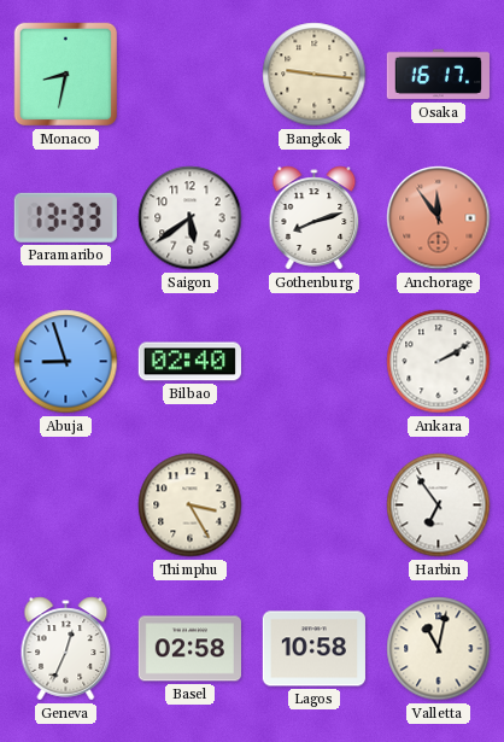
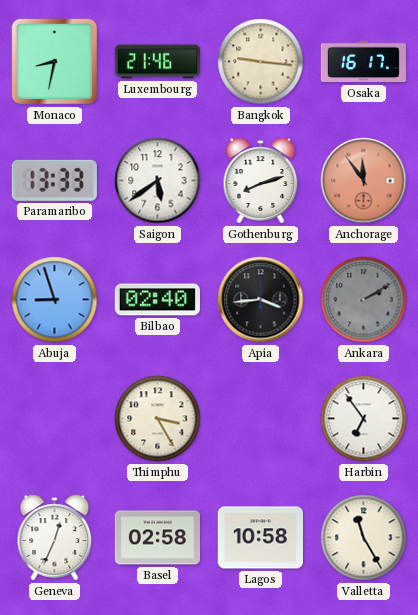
Luxembourg: none -> 21:46 (157, 62)
Apia: none -> 3:44 (261, 300)
Ankara dial: white -> grey (364, 300)
Valletta: 11:02 -> 11:25 (364, 538)
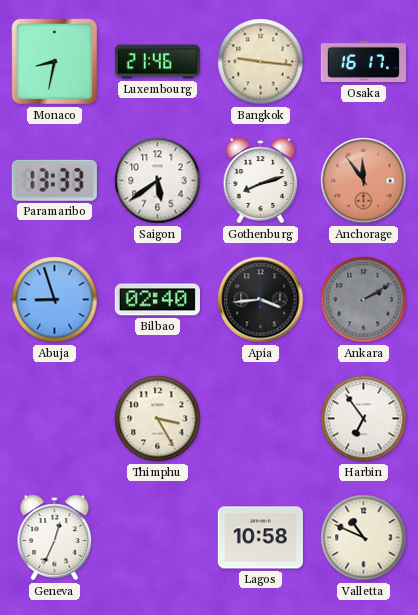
Basel: 02:58 -> none (157, 538)
Valletta: 11:25 -> 10:49 (364, 538)
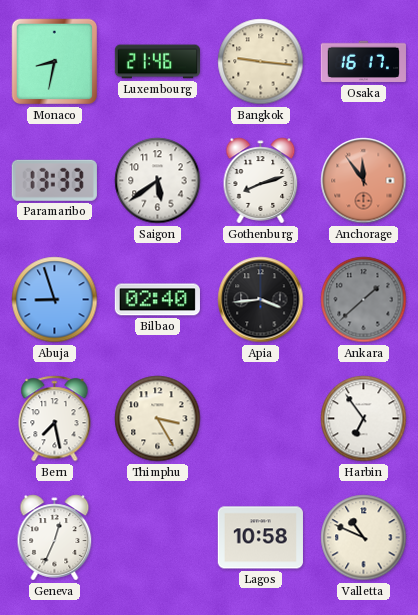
Ankara: 2:10 -> 1:38 (364, 300)
Bern: none -> 7:28 (55, 419)
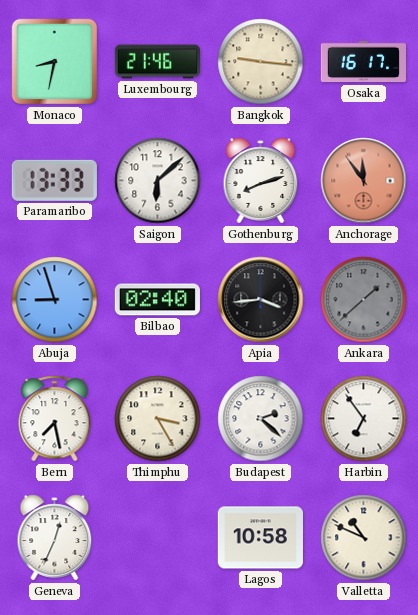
Saigon: 5:39 -> 6:08 (158, 181)
Budapest: none -> 2:22 (261, 419)
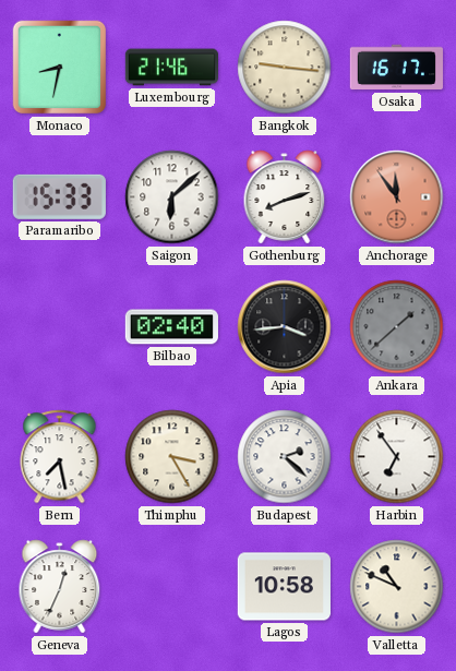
Paramaribo: 13:33 -> 15:33 (59, 196)
Abuja: 8:57 -> none (55, 300)
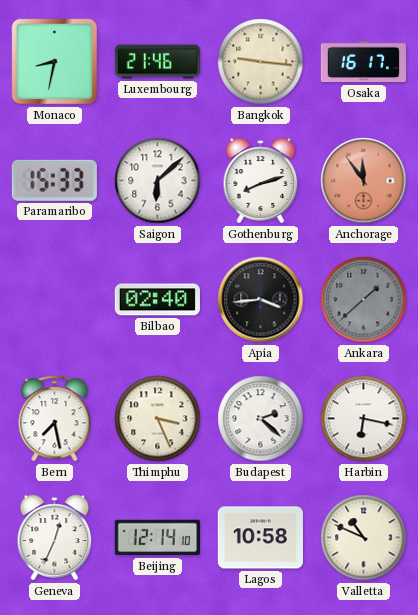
Thimphu: 3:25 -> 3:26 (158, 419)
Harbin: 6:54 -> 6:17 (364, 419)
Beijing: none -> 12:14 (157, 538)
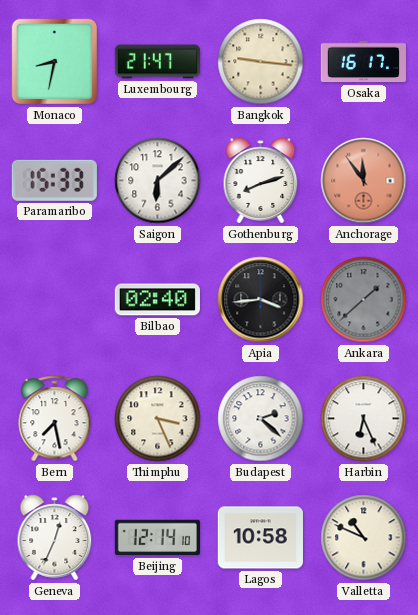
Luxembourg: 21:46 -> 21:47 (157, 62)
Harbin: 6:17 -> 6:26 (364, 419)
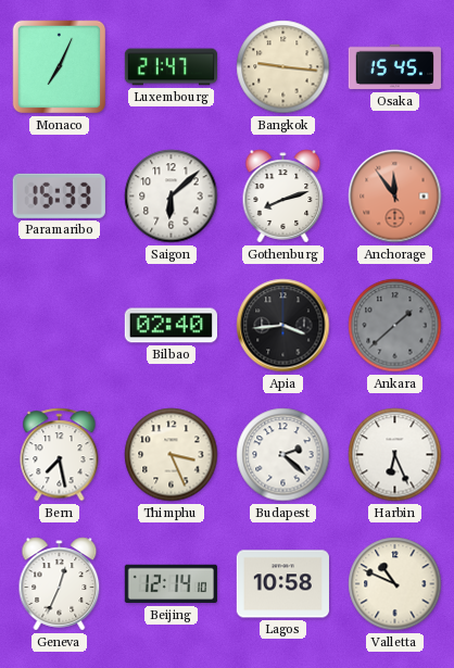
Monaco: 8:32 -> 7:04 (60, 67)
Osaka: 16:17 -> 15:45 (394, 67)
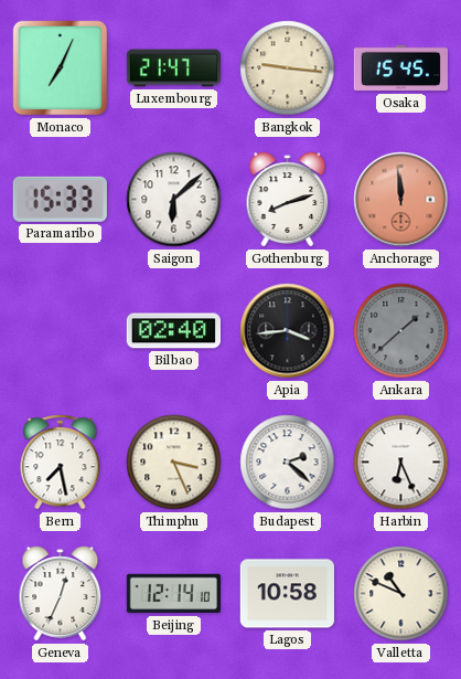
Anchorage: 11:54 -> 11:59 (401, 200)
